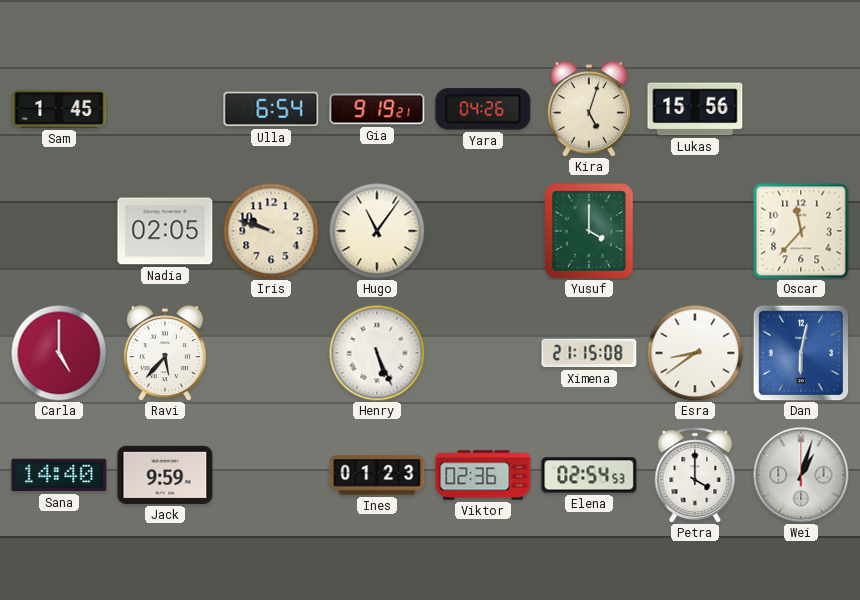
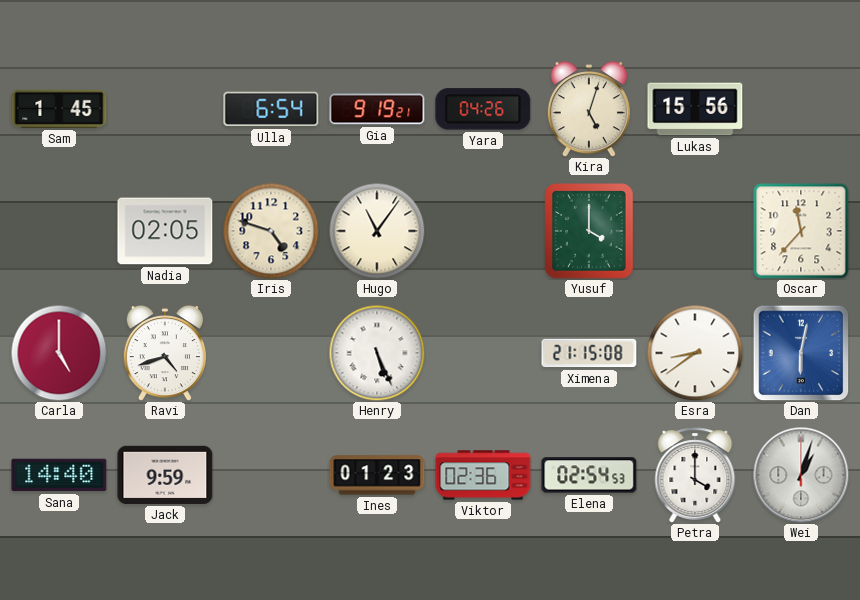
Iris: 9:48 -> 4:48 (271, 231)
Ravi: 5:37 -> 4:42 (165, 353)
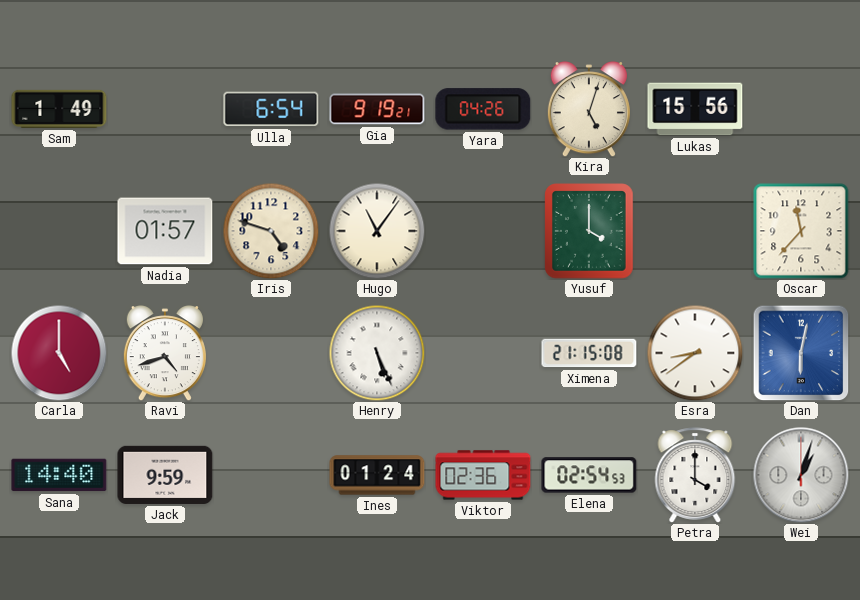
Sam: 1:45 -> 1:49 (59, 109)
Nadia: 02:05 -> 01:57 (165, 231)
Ines: 01:23 -> 01:24 (377, 475)
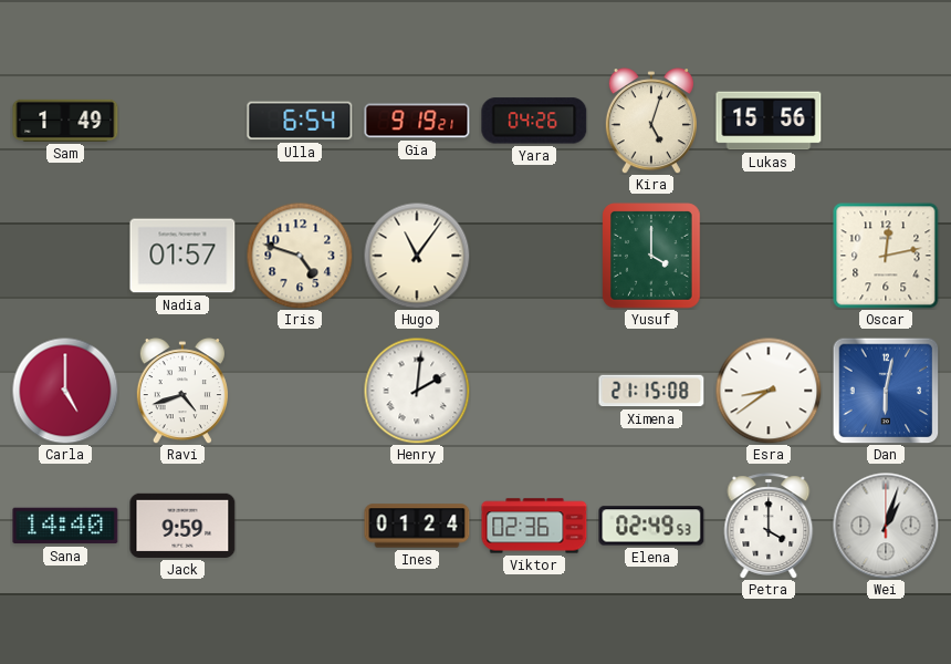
Oscar: 11:37 -> 12:13 (886, 256)
Henry: 5:26 -> 2:01 (417, 391)
Elena: 02:54 -> 02:49 (651, 526)
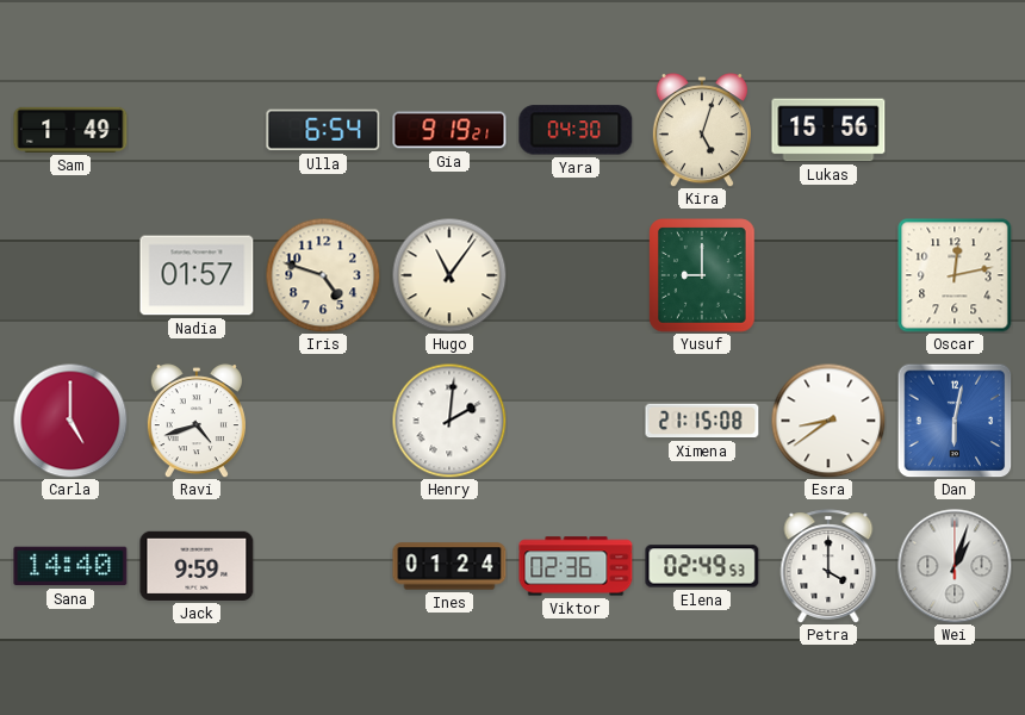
Yara: 04:26 -> 04:30 (576, 130)
Yusuf: 4:00 -> 9:00 (702, 275)
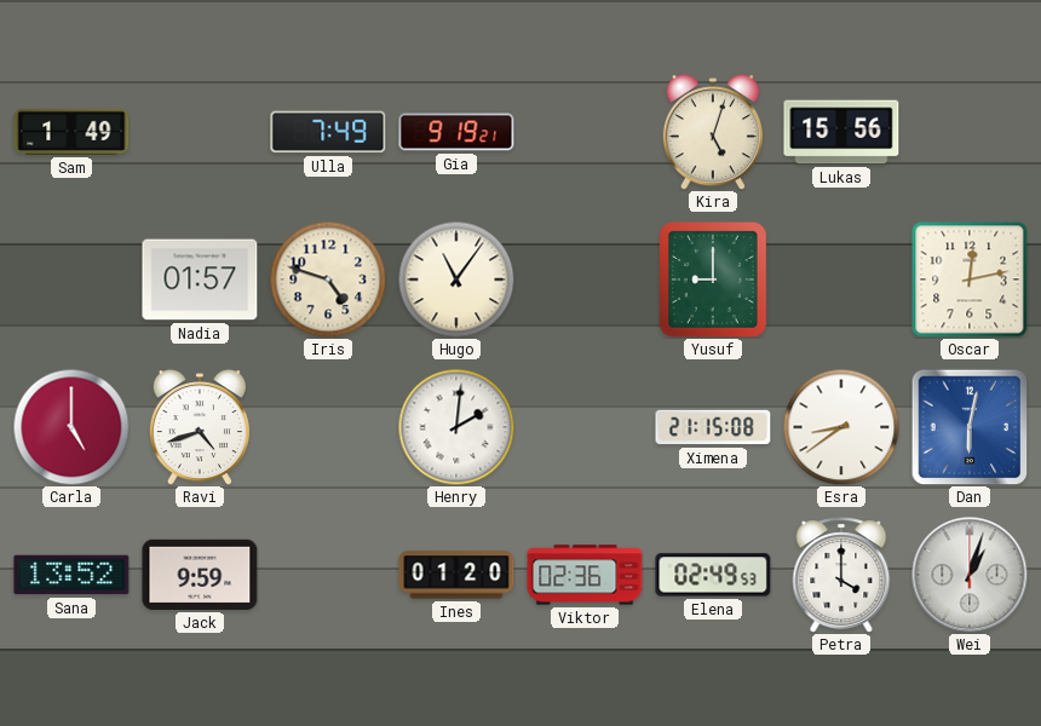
Ulla: 6:54 -> 7:49 (328, 132)
Yara: 04:30 -> none (576, 130)
Sana: 14:40 -> 13:52 (71, 575)
Ines: 01:24 -> 01:20 (456, 575)
